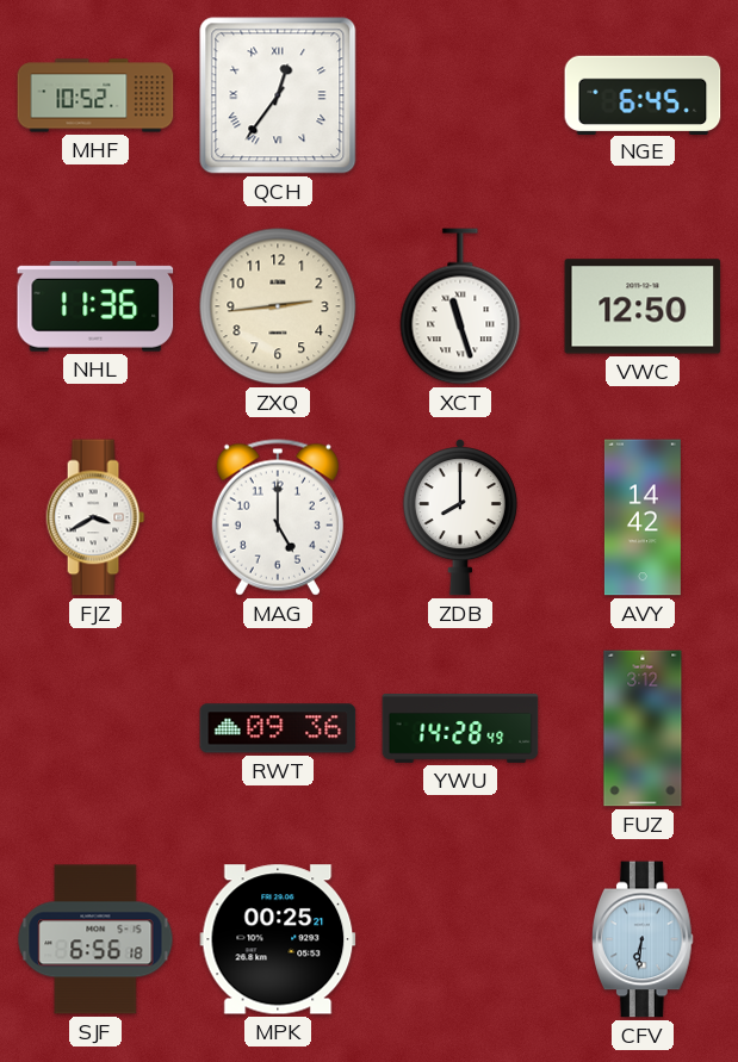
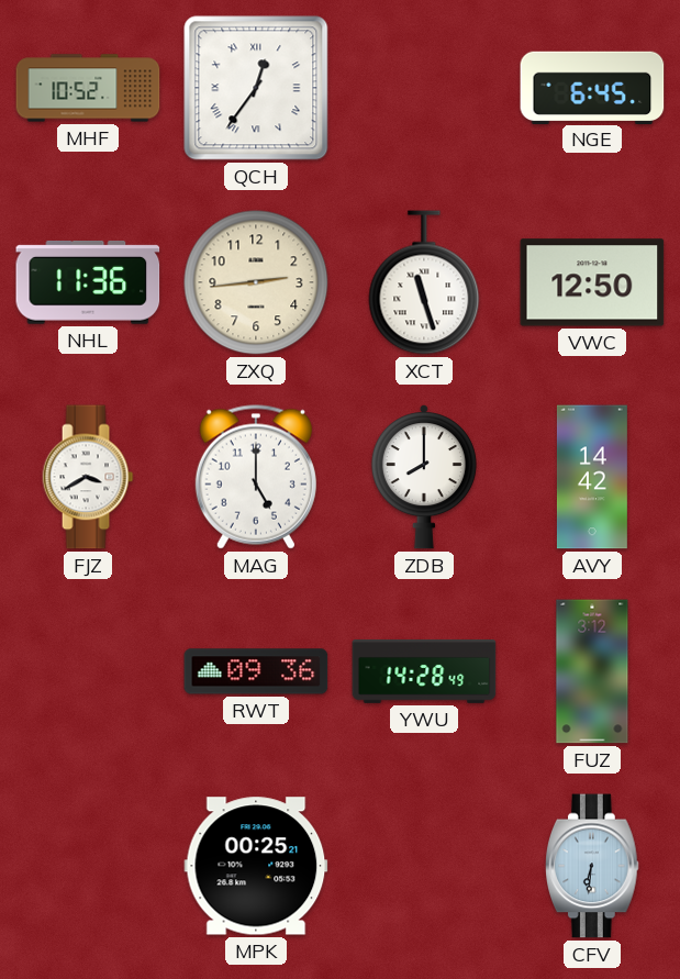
SJF: 6:56 -> none (95, 939)
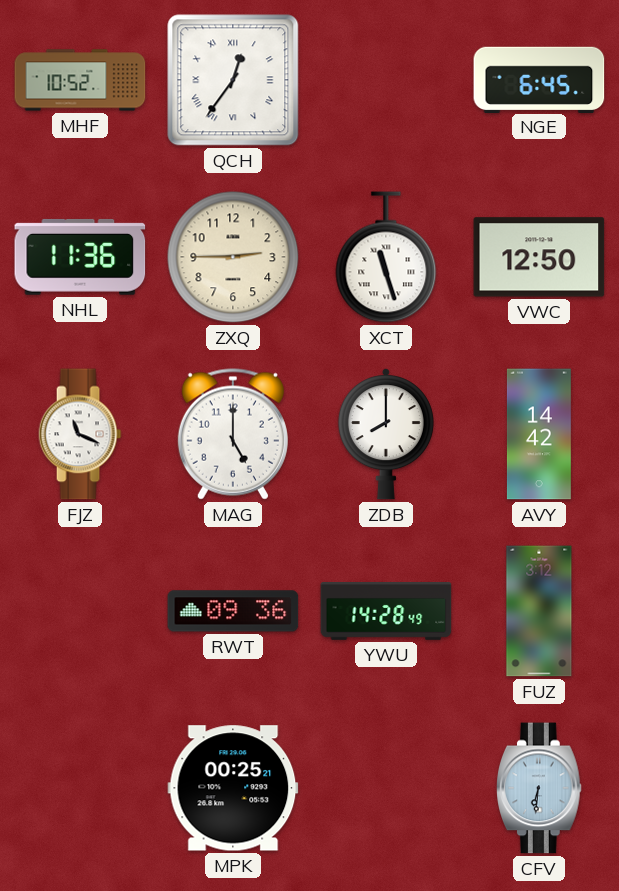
ZXQ: 2:44 -> 2:45 (233, 257)
FJZ: 3:40 -> 11:19 (80, 434)
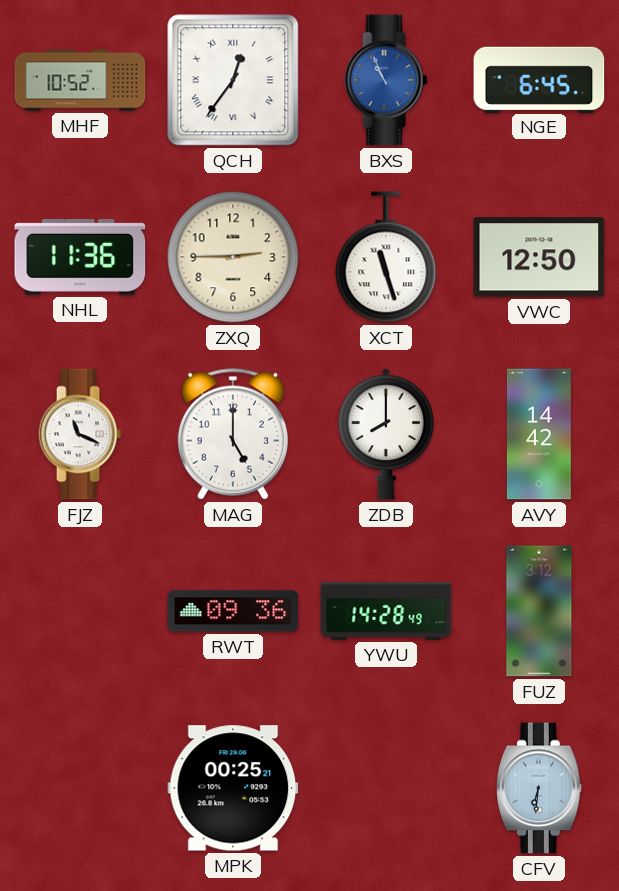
BXS: none -> 10:56 (386, 80)
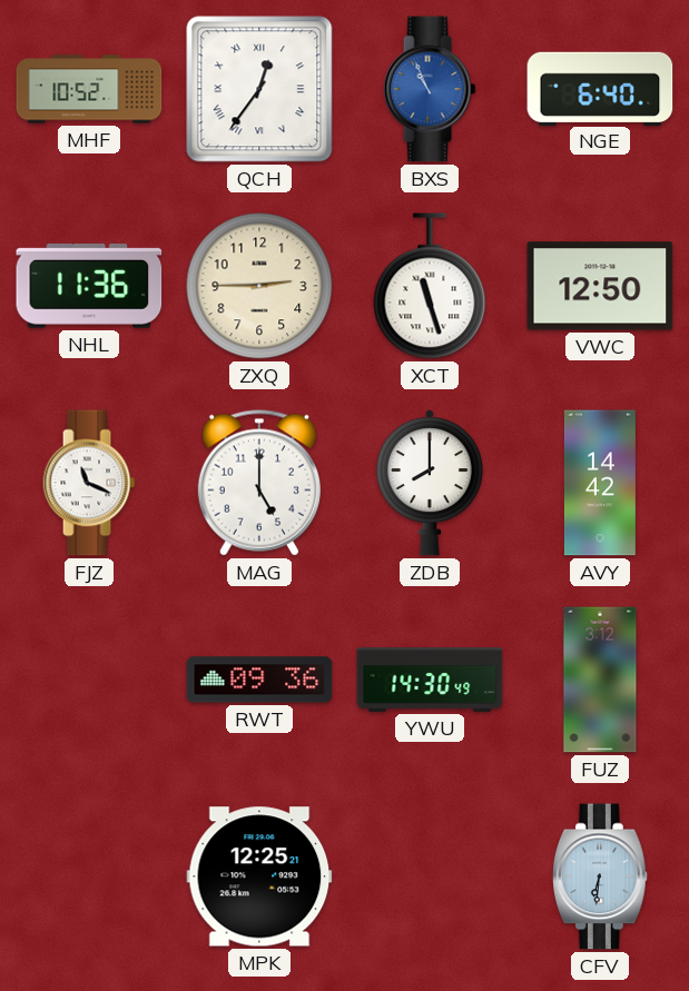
NGE: 6:45 -> 6:40 (600, 88)
YWU: 14:28 -> 14:30 (430, 681)
MPK: 00:25 -> 12:25 (259, 876)
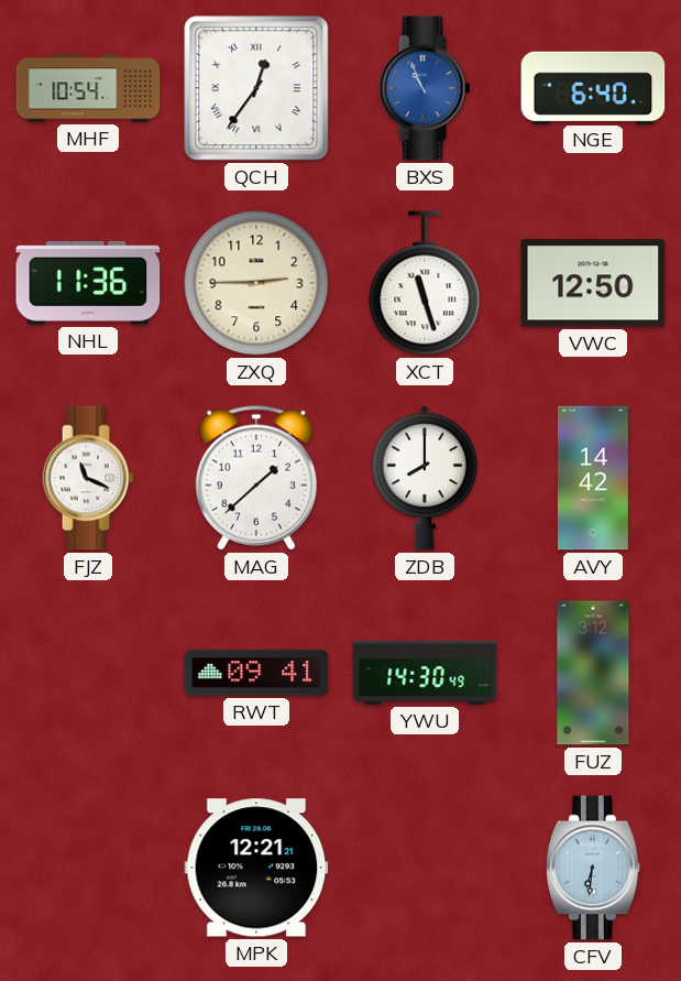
MHF: 10:52 -> 10:54 (88, 88)
MAG: 5:00 -> 1:38 (256, 478)
RWT: 09:36 -> 09:41 (256, 673)
MPK: 12:25 -> 12:21 (256, 868)
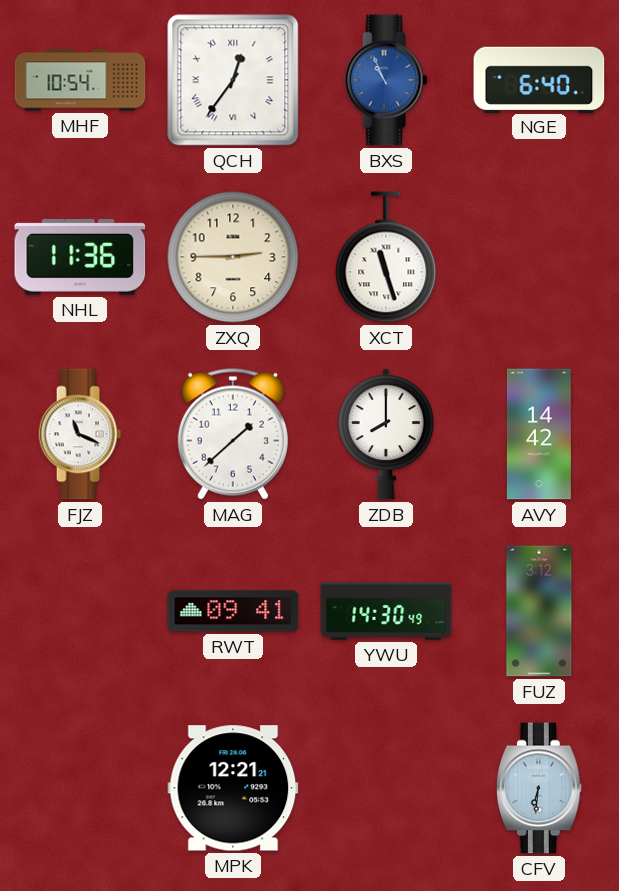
VWC: 12:50 -> none (593, 283)
